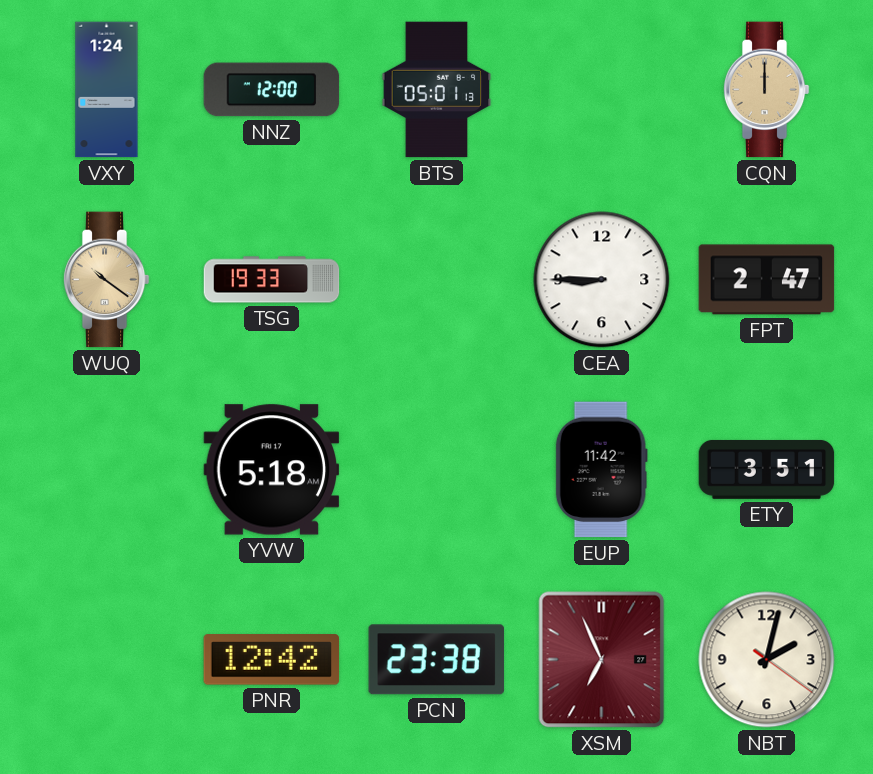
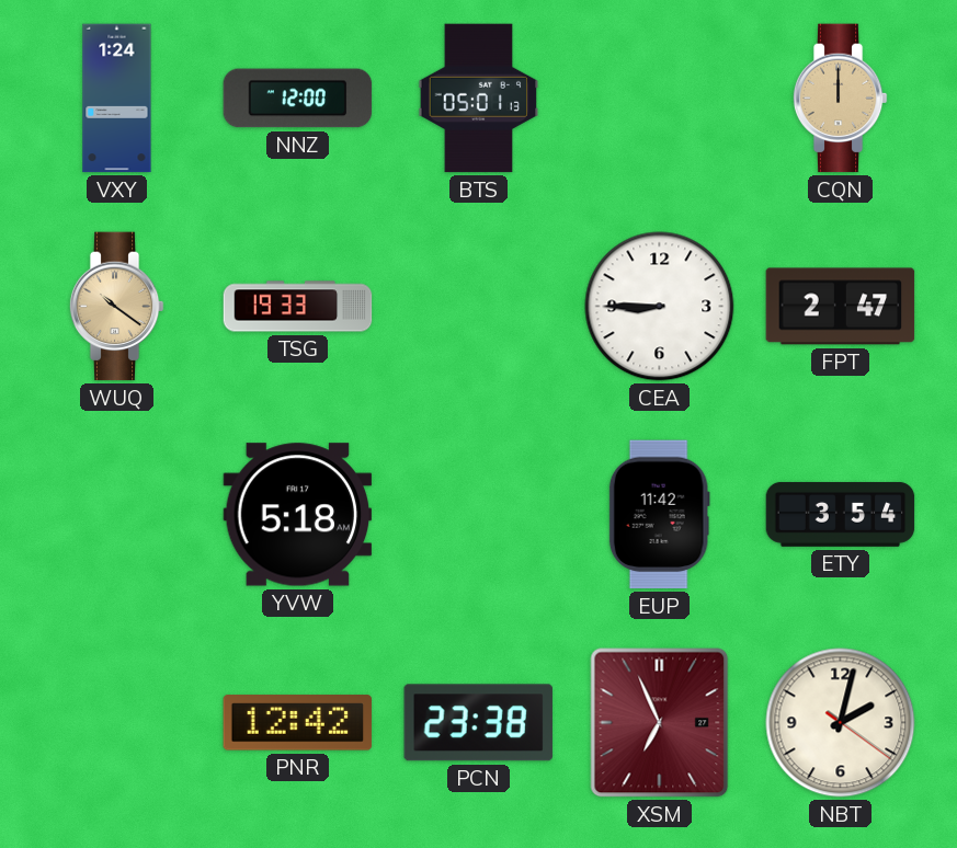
ETY: 3:51 -> 3:54 (841, 514)
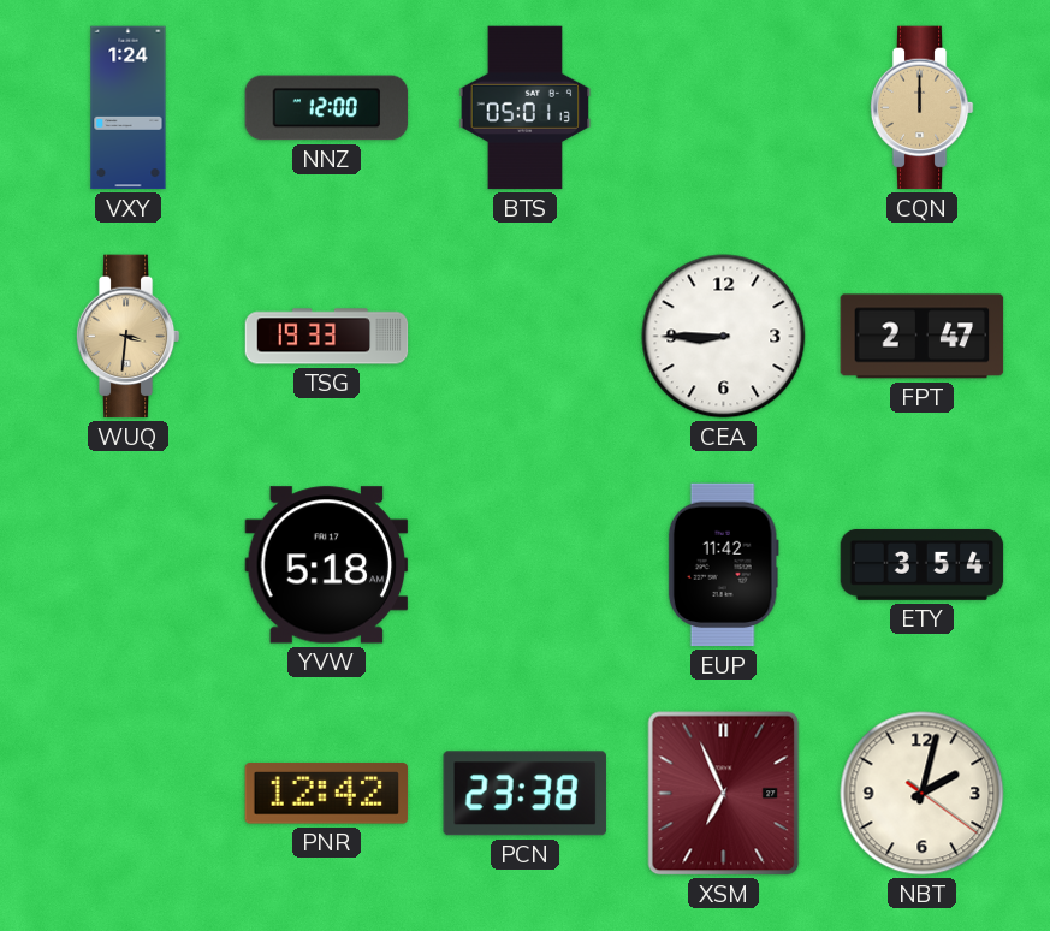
WUQ: 10:21 -> 3:31 (127, 337)
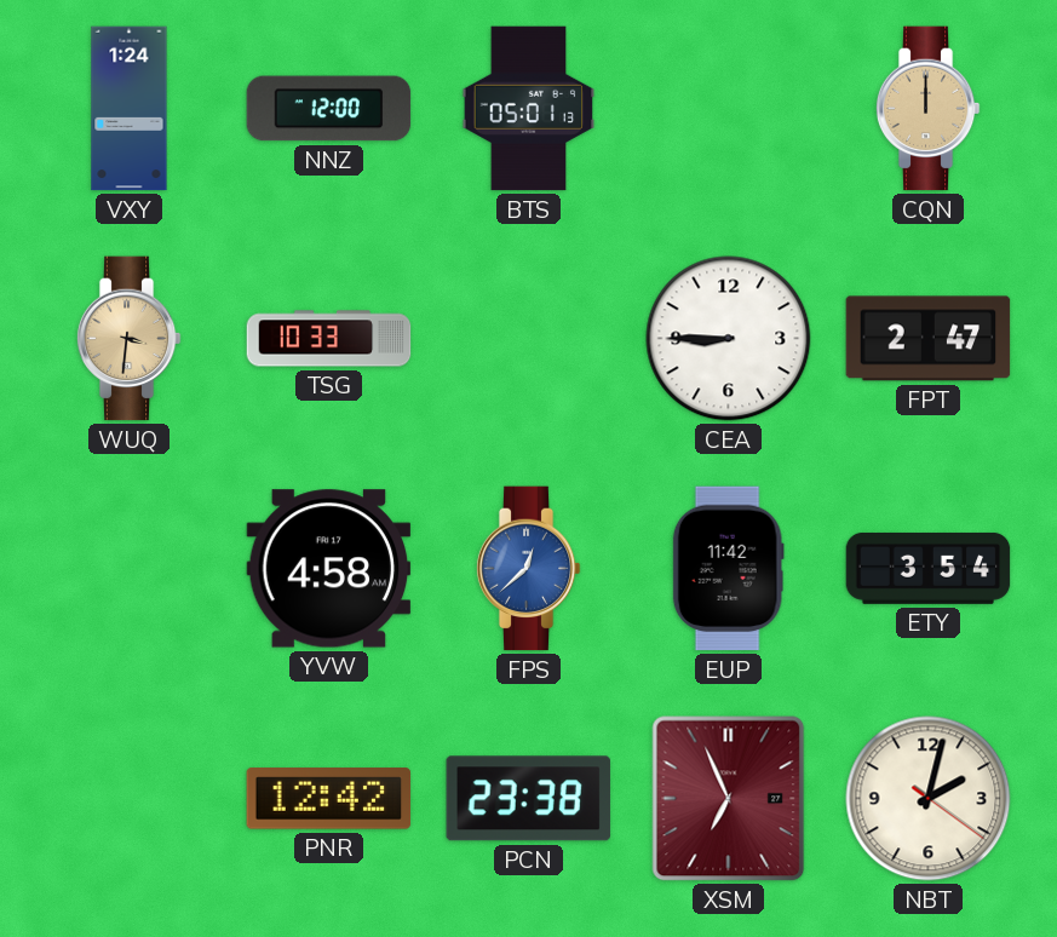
TSG: 19:33 -> 10:33 (329, 339)
YVW: 5:18 -> 4:58 (329, 569)
FPS: none -> 12:38 (528, 569)
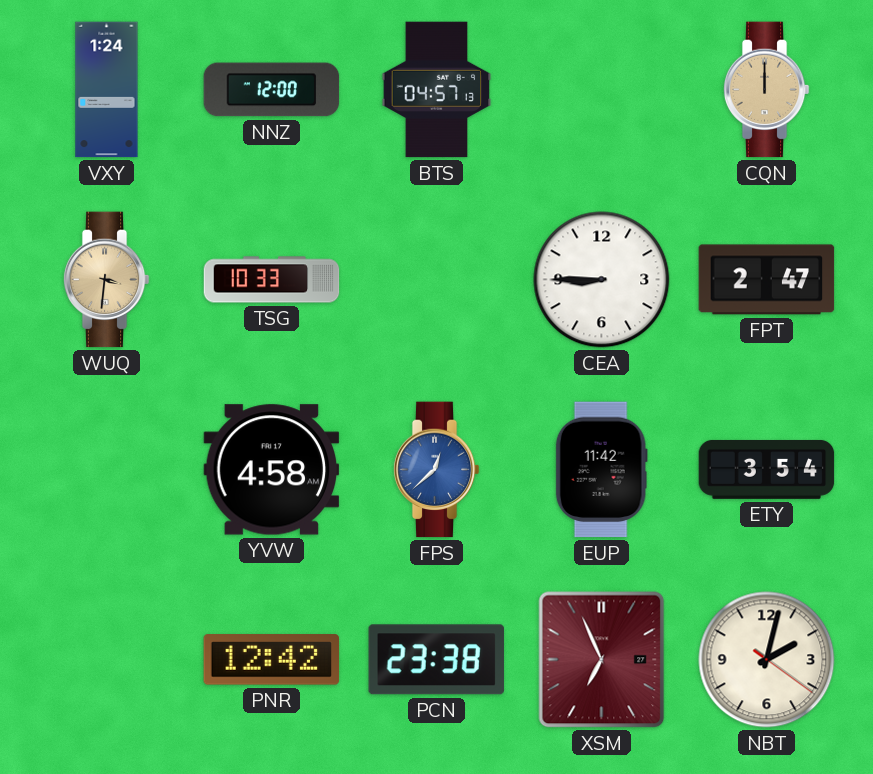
BTS: 05:01 -> 04:57 (437, 90)
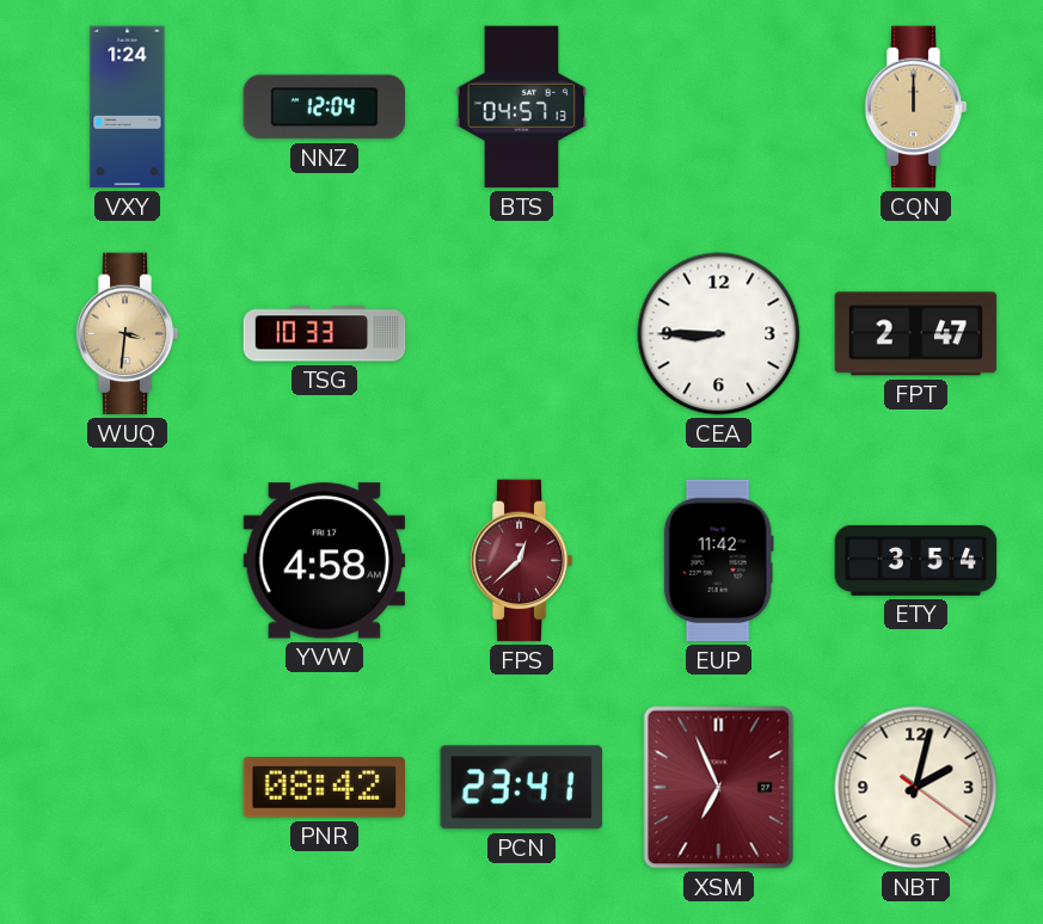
NNZ: 12:00 -> 12:04 (325, 107)
FPS dial: blue -> burgundy (521, 561)
PNR: 12:42 -> 08:42 (325, 788)
PCN: 23:38 -> 23:41 (521, 788)
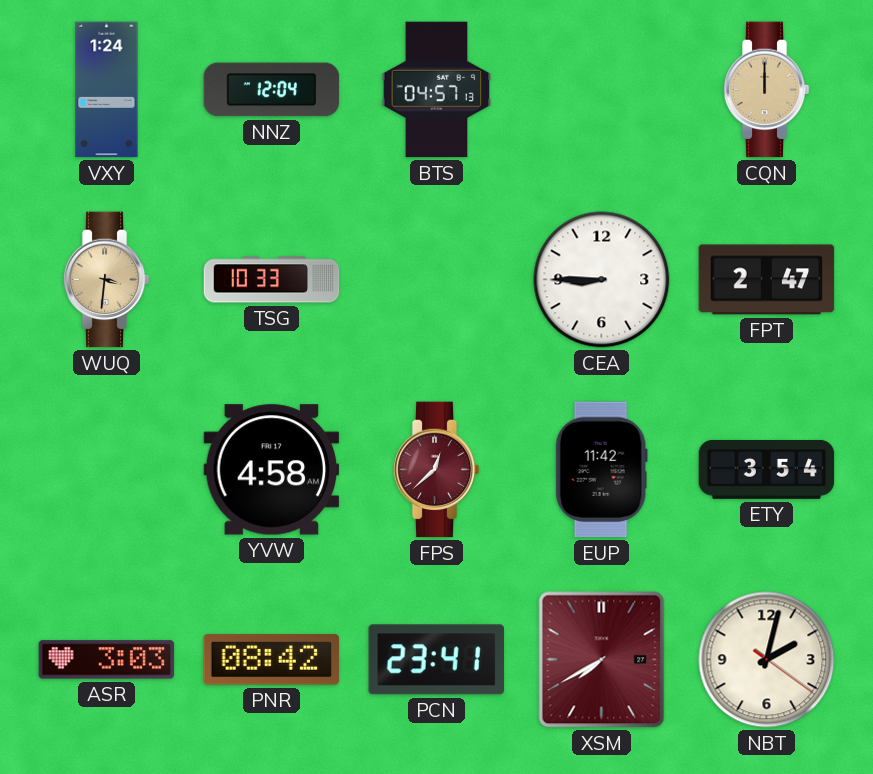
ASR: none -> 3:03 (107, 660)
XSM: 6:56 -> 7:40 (602, 660)
